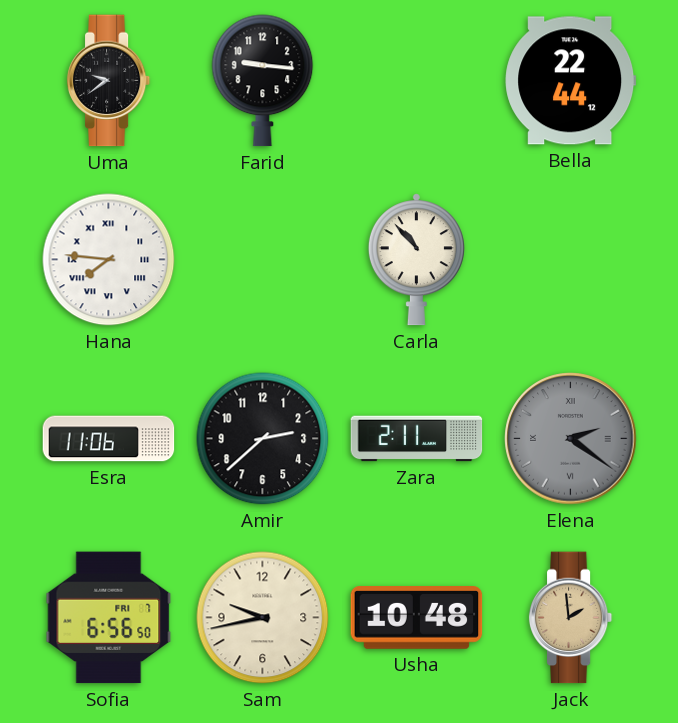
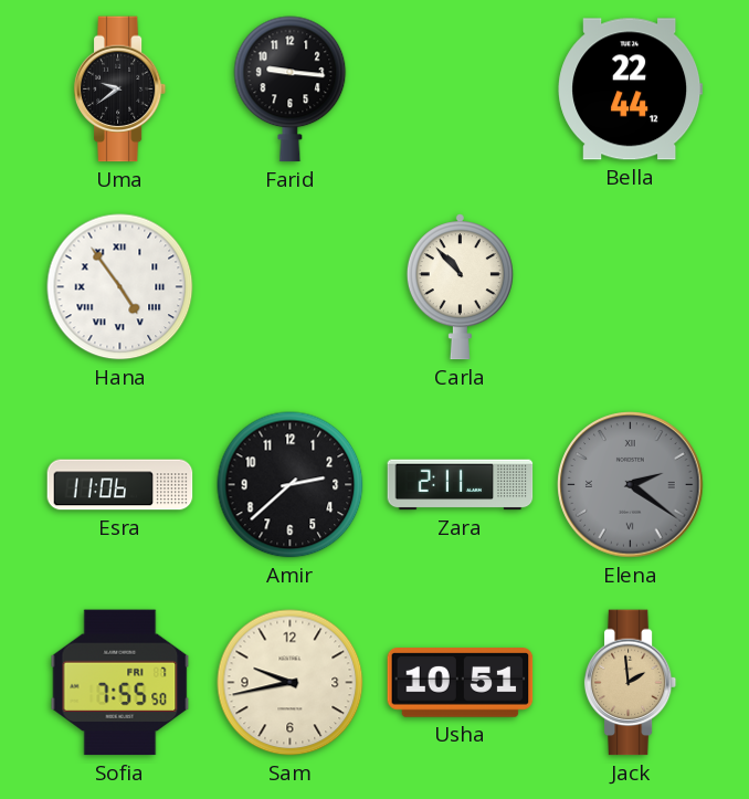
Hana: 7:46 -> 4:54 (120, 287)
Sofia: 6:56 -> 7:55 (120, 683)
Usha: 10:48 -> 10:51 (461, 683)
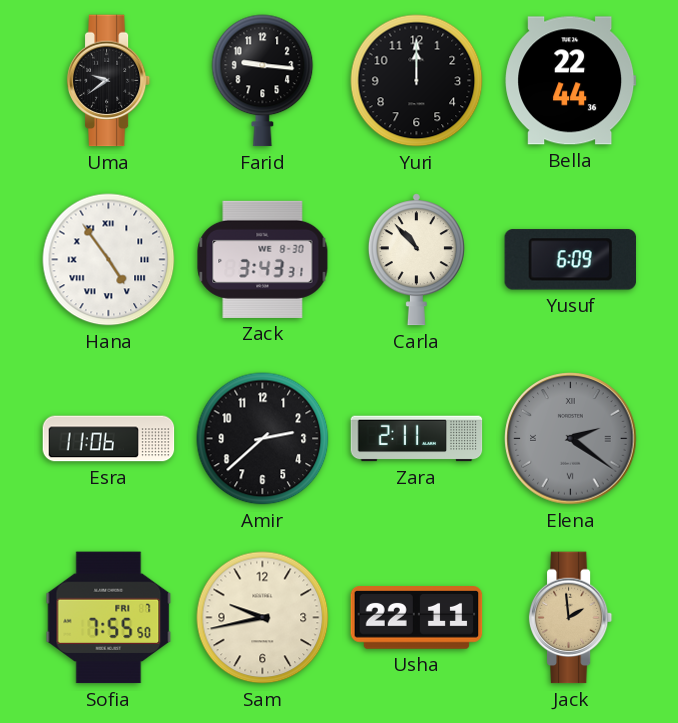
Yuri: none -> 12:00 (417, 81)
Bella: 22:44:12 -> 22:44:36 (571, 81)
Zack: none -> 3:43 (263, 259)
Yusuf: none -> 6:09 (570, 260)
Usha: 10:51 -> 22:11 (417, 618)
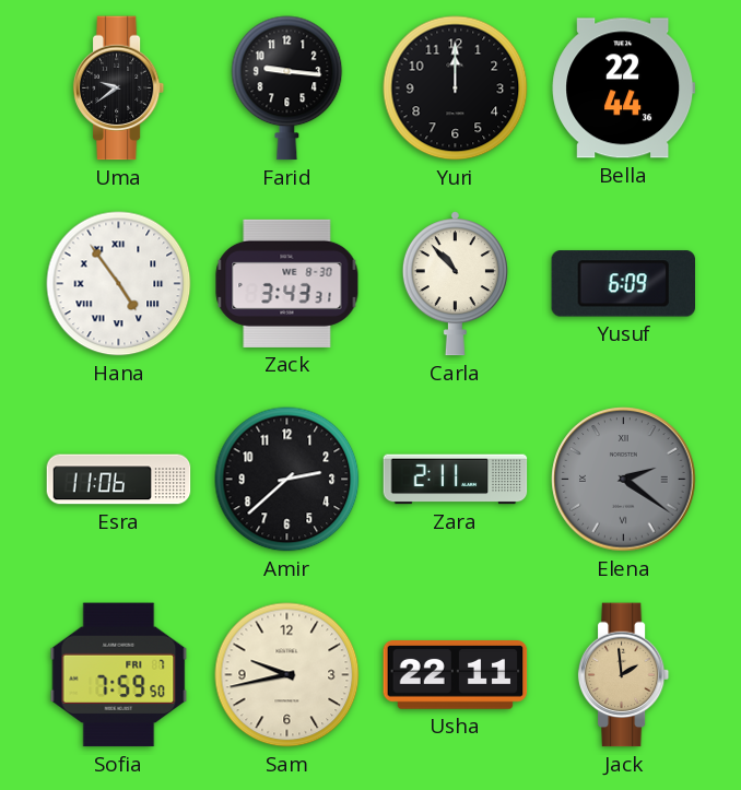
Sofia: 7:55 -> 7:59 (119, 675)
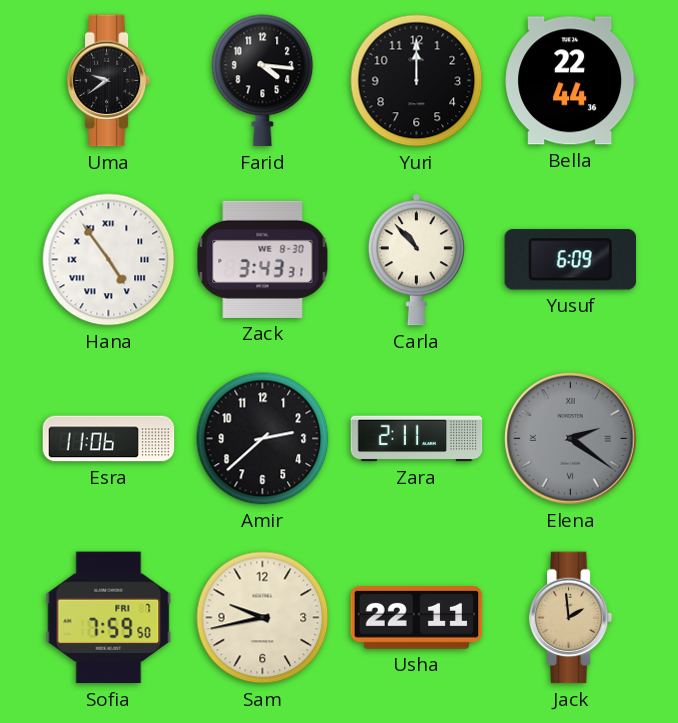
Farid: 9:16 -> 4:16 (263, 81)
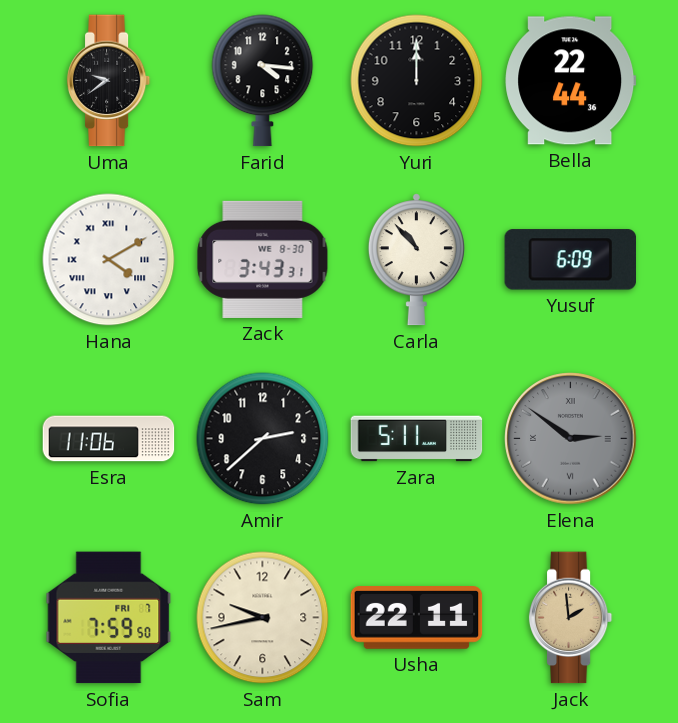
Hana: 4:54 -> 4:10 (109, 260)
Zara: 2:11 -> 5:11 (417, 439)
Elena: 2:21 -> 2:51 (571, 439)
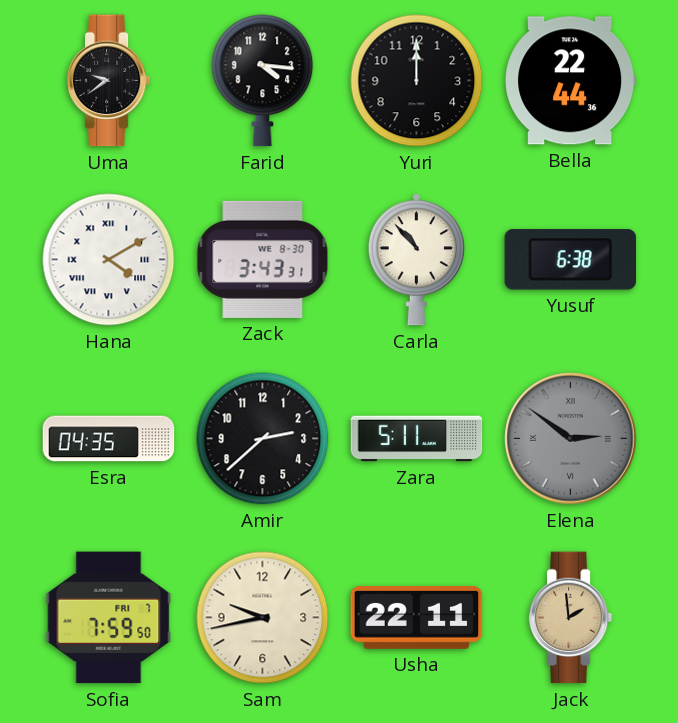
Yusuf: 6:09 -> 6:38 (570, 260)
Esra: 11:06 -> 04:35 (109, 439)
